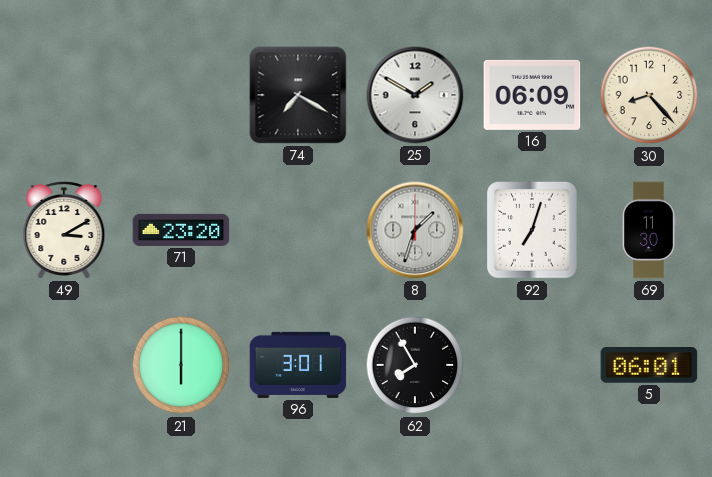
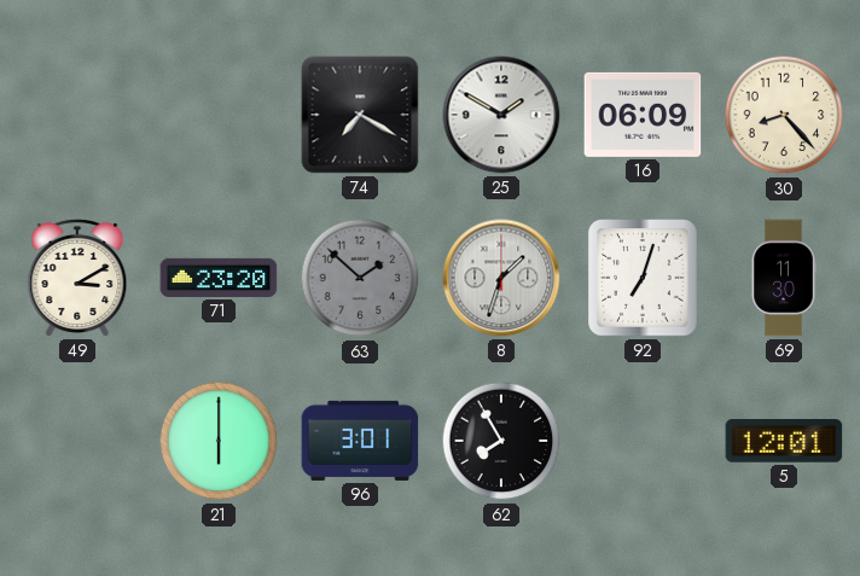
63: none -> 1:52 (360, 278)
5: 06:01 -> 12:01 (784, 441)
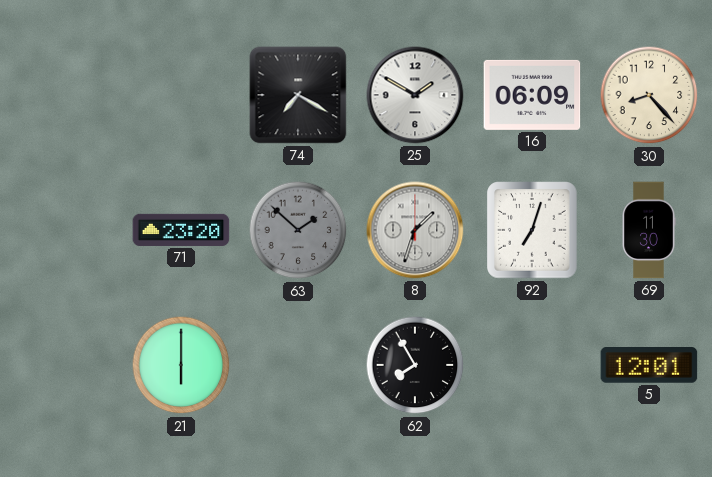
49: 3:10 -> none (77, 278)
96: 3:01 -> none (360, 441)
